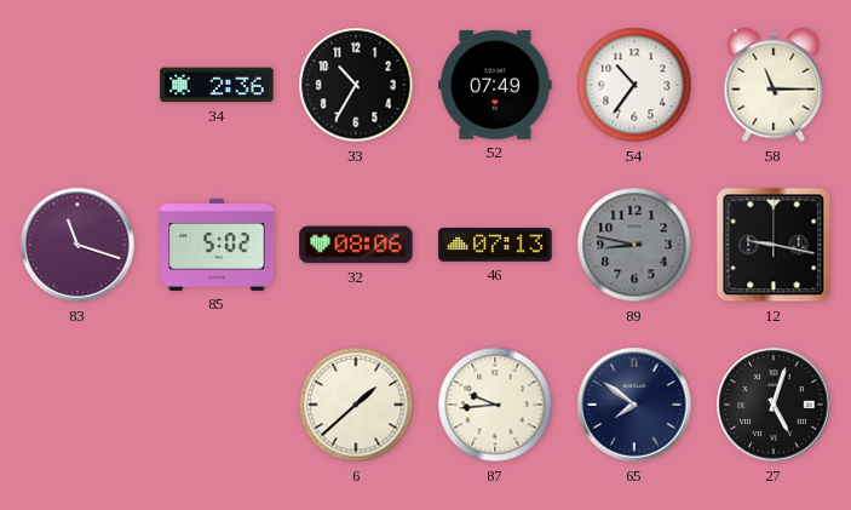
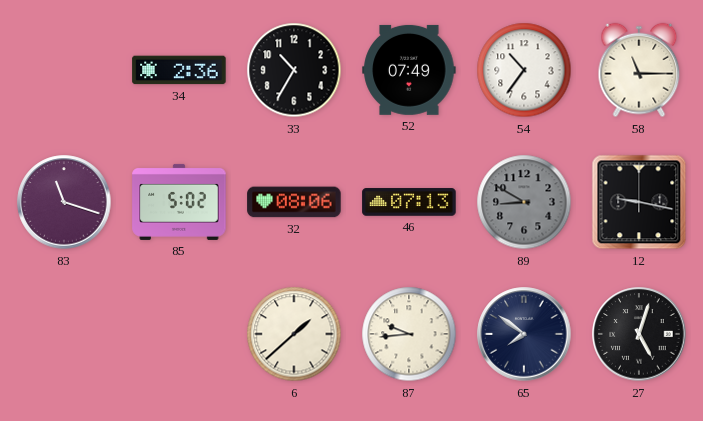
89: 8:47 -> 8:50 (524, 202)
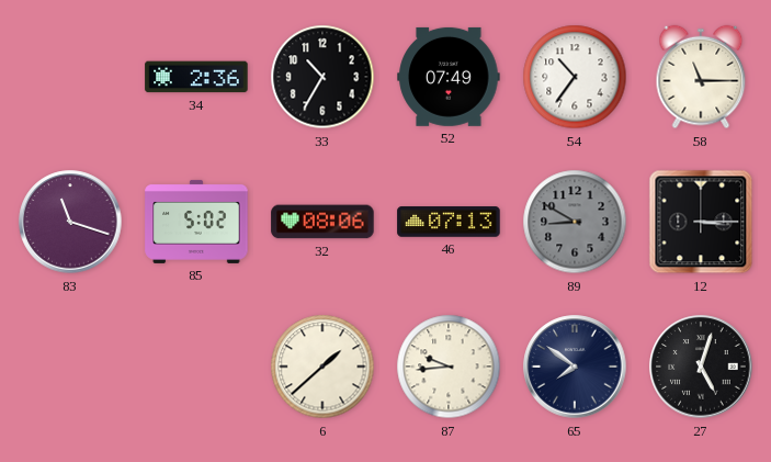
12: 9:17 -> 3:15 (701, 222)
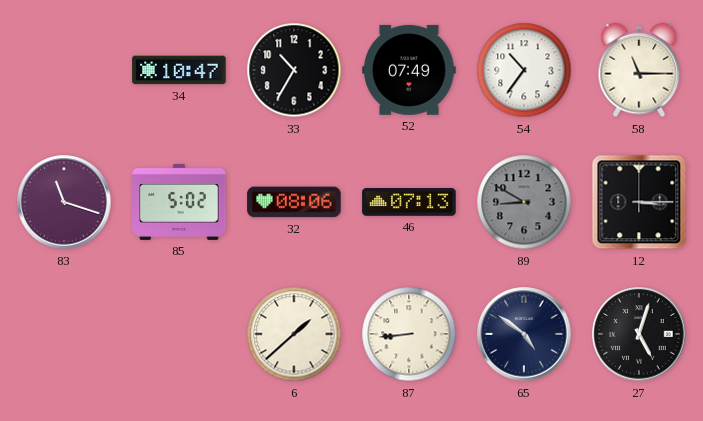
34: 2:36 -> 10:47 (179, 70)
87: 9:44 -> 8:44 (409, 334)
65: 7:51 -> 4:51 (524, 334)
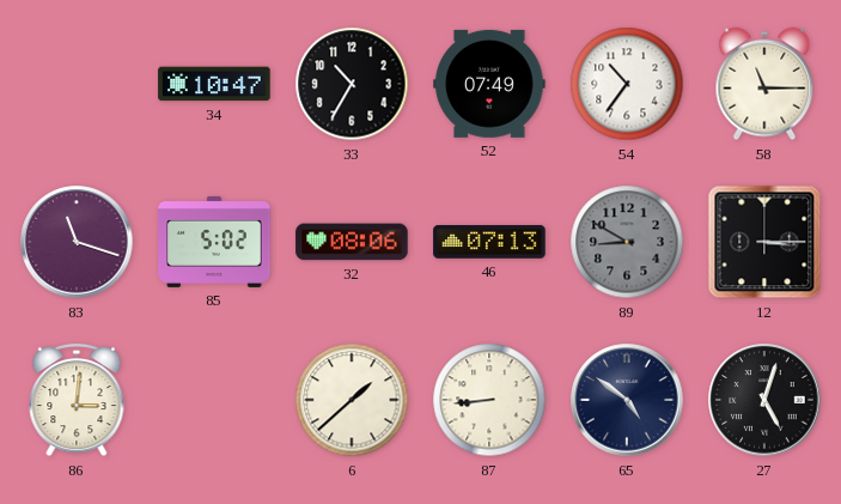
86: none -> 3:01 (77, 400)
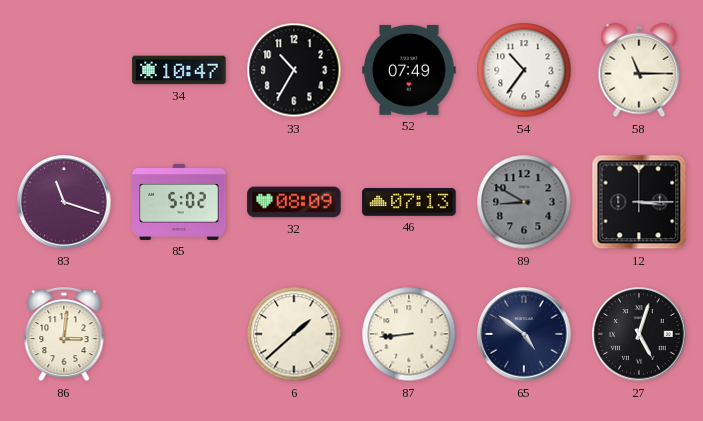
32: 08:06 -> 08:09 (294, 202)
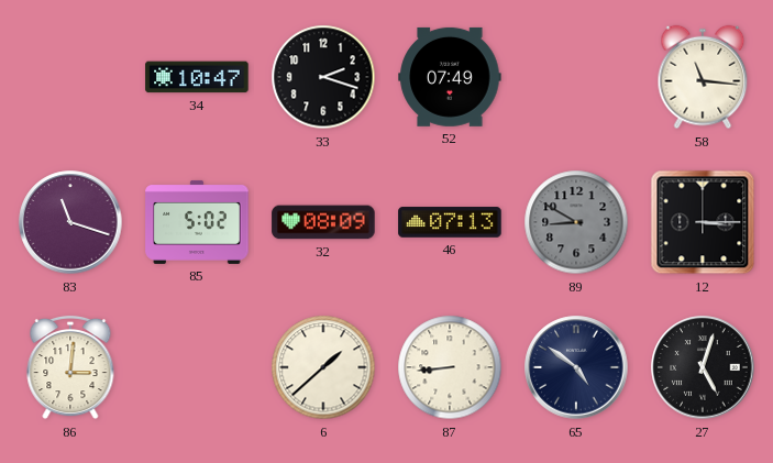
33: 10:35 -> 2:18 (323, 77)
54: 10:36 -> none (524, 70)
58: 11:15 -> 11:16 (703, 77)
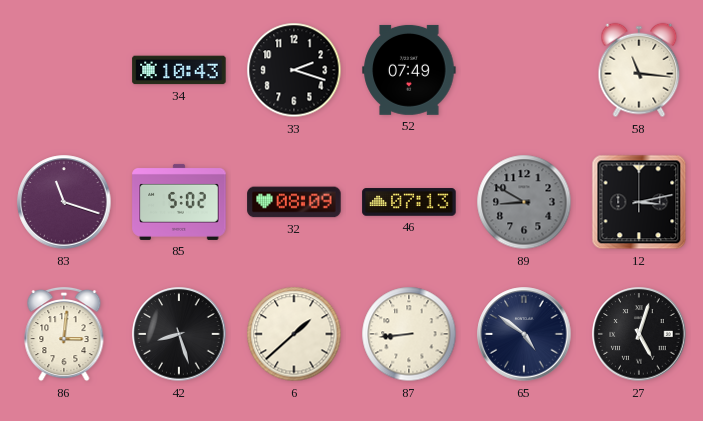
34: 10:47 -> 10:43 (179, 70)
12: 3:15 -> 3:13 (639, 202)
42: none -> 8:27 (179, 334)
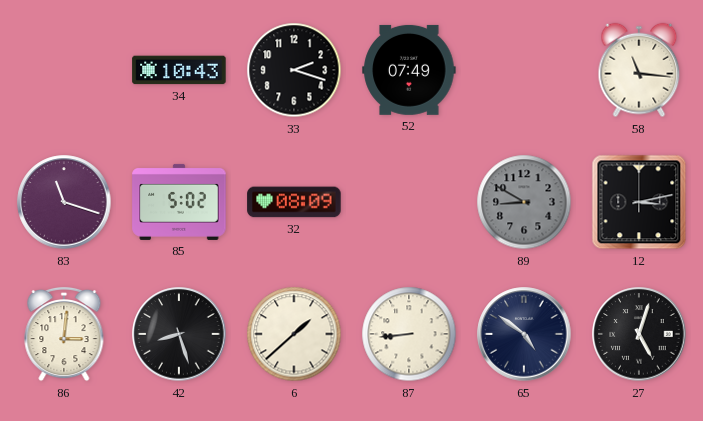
46: 07:13 -> none (409, 202)
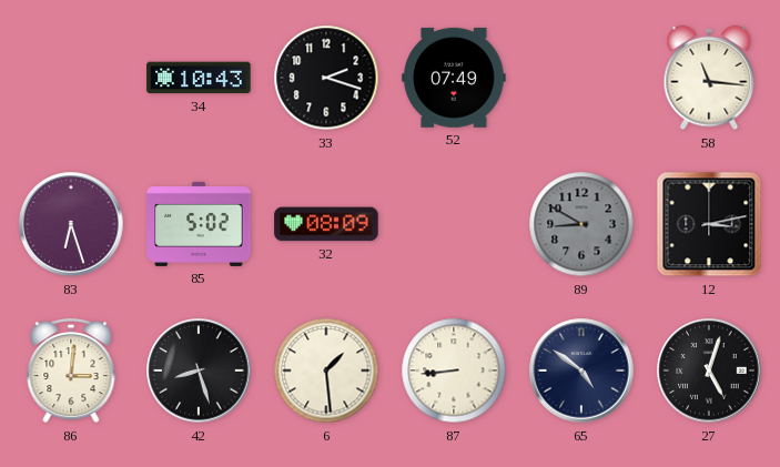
83: 11:18 -> 6:27 (71, 224)
6: 1:38 -> 1:29 (326, 370)
